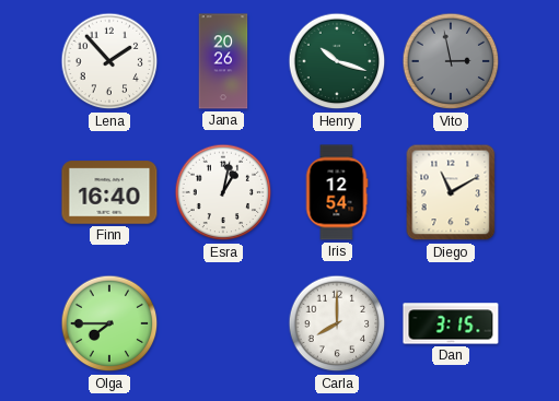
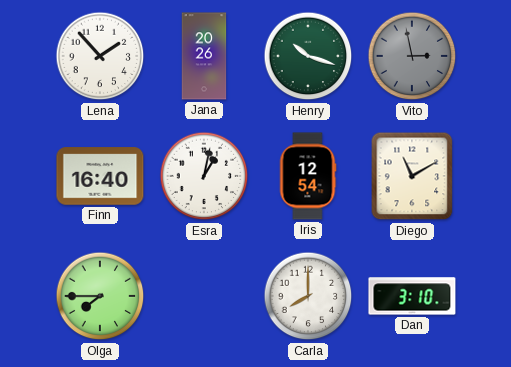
Dan: 3:15 -> 3:10 (412, 296)
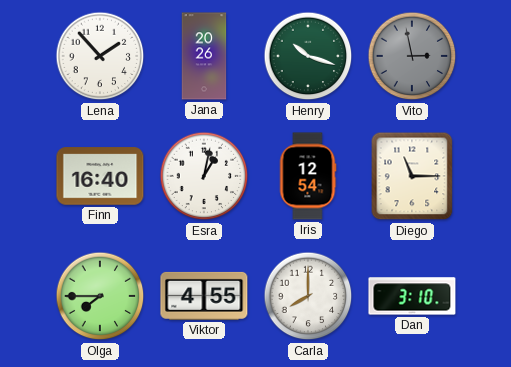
Diego: 11:10 -> 11:15 (412, 176)
Viktor: none -> 4:55 (204, 296)
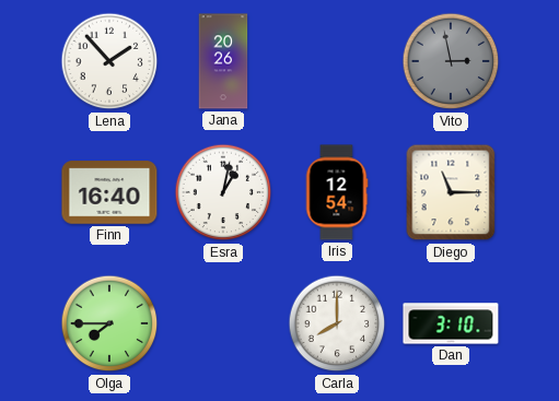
Henry: 10:18 -> none (308, 56)
Viktor: 4:55 -> none (204, 296)
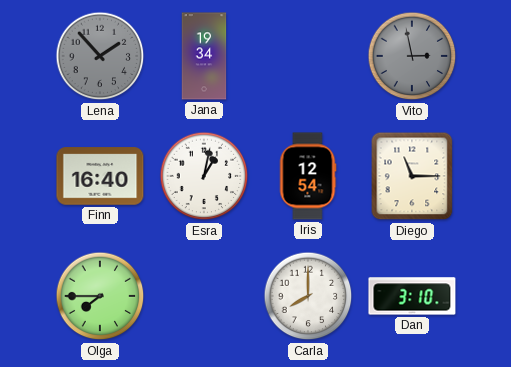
Lena dial: white -> grey (100, 56)
Jana: 20:26 -> 19:34 (204, 56)
